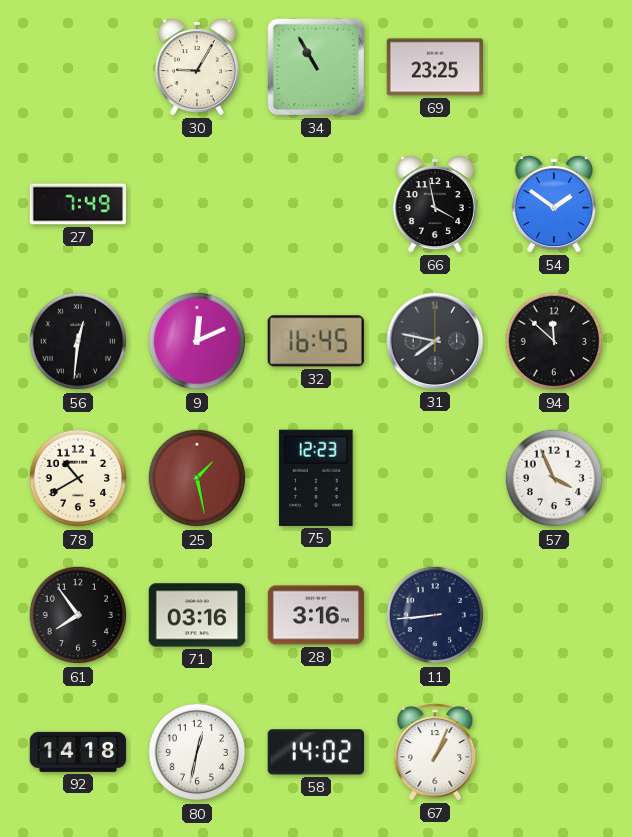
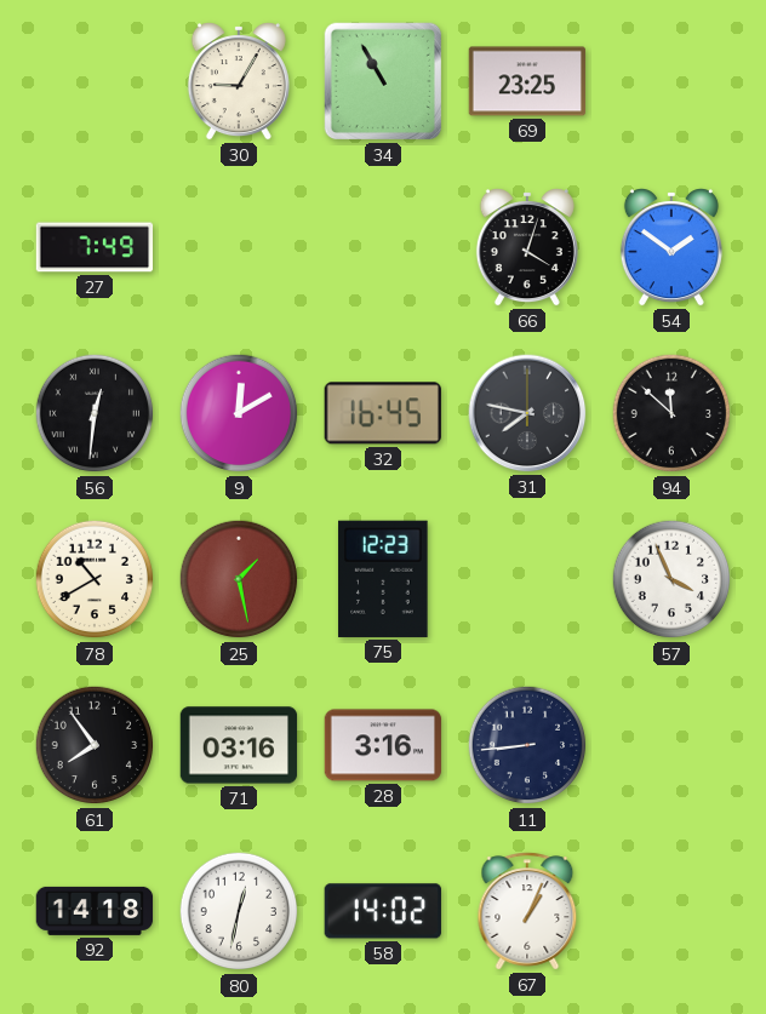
66: 3:58 -> 4:03 (527, 247)
9: 12:11 -> 12:10 (239, 413)
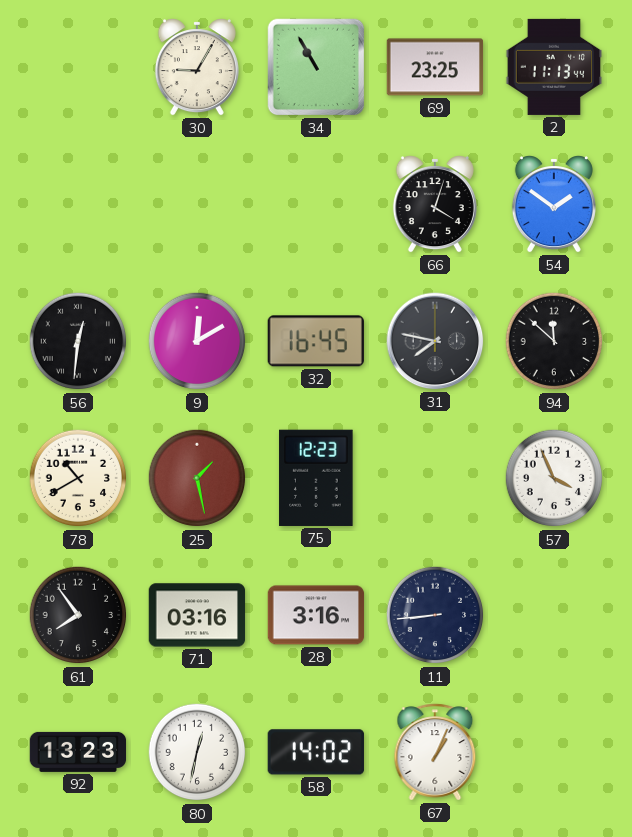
2: none -> 11:13 (554, 67)
27: 7:49 -> none (95, 247)
92: 14:18 -> 13:23 (78, 752)
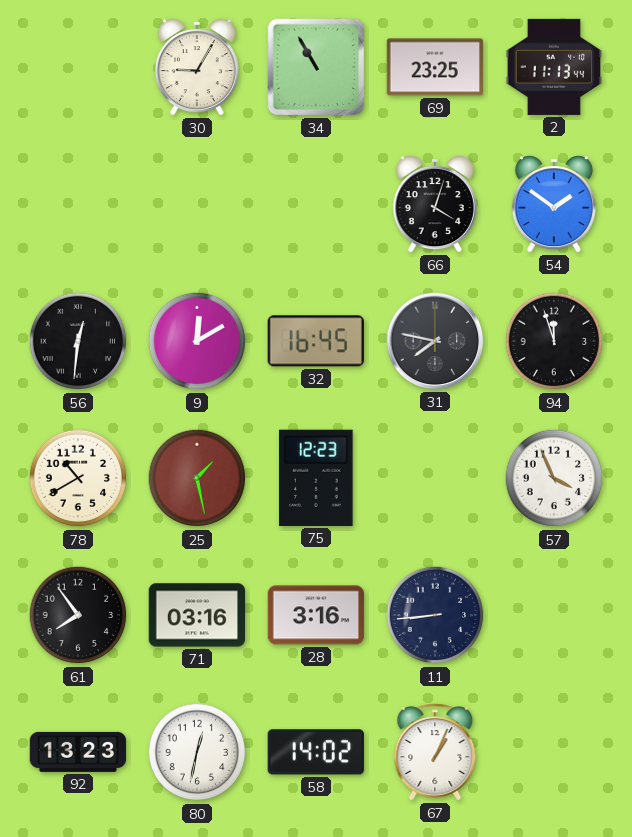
94: 11:52 -> 11:57 (554, 341)
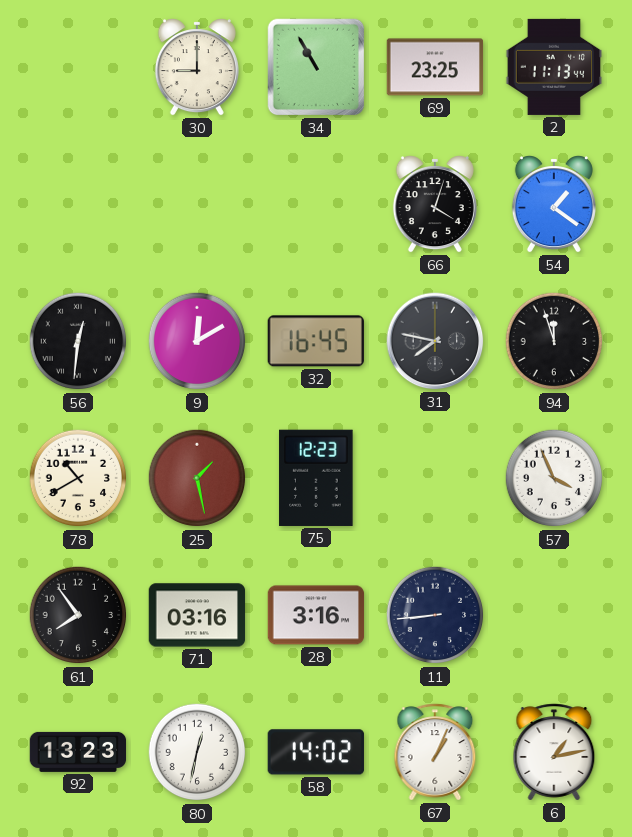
30: 9:05 -> 9:00 (197, 67)
54: 1:51 -> 1:21 (554, 204)
6: none -> 1:13 (554, 752)
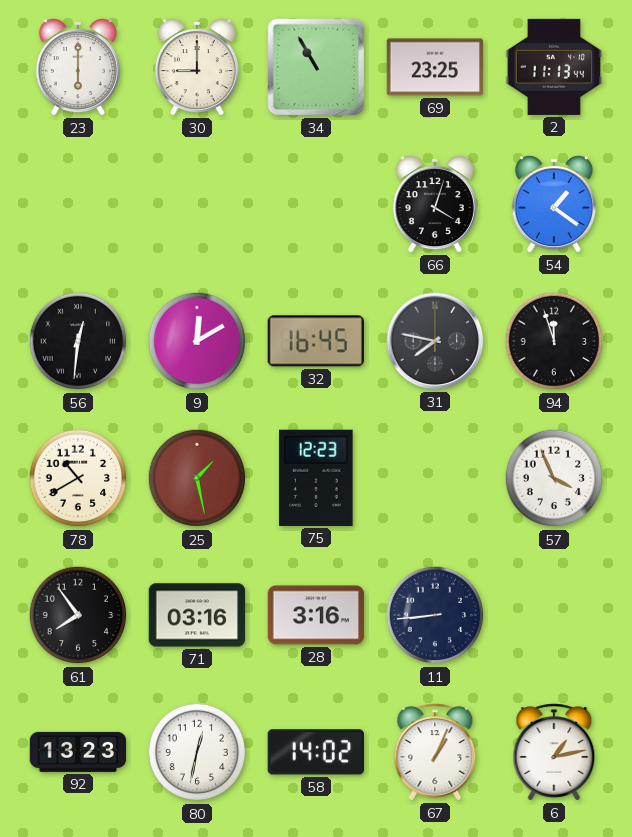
23: none -> 6:00 (78, 67)
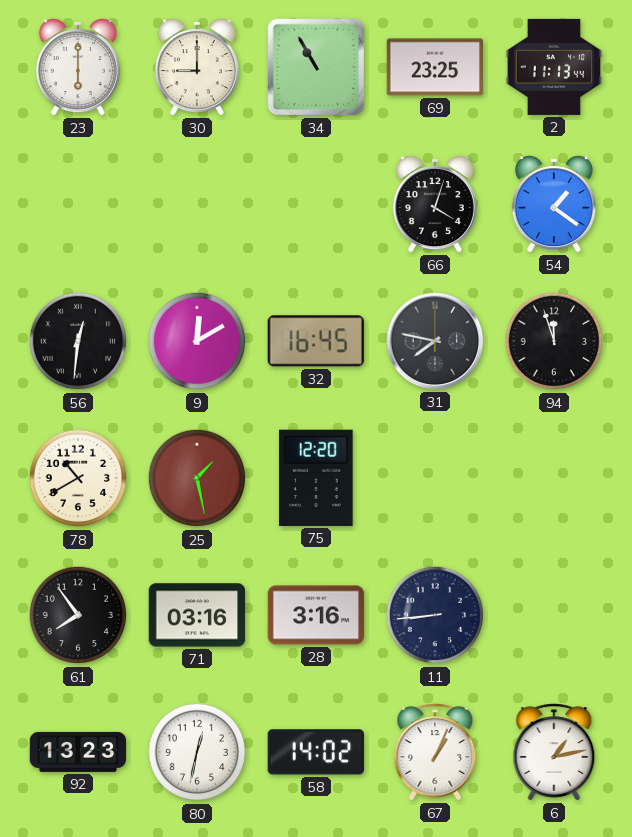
75: 12:23 -> 12:20 (316, 478)
57: 3:56 -> none (554, 478)
